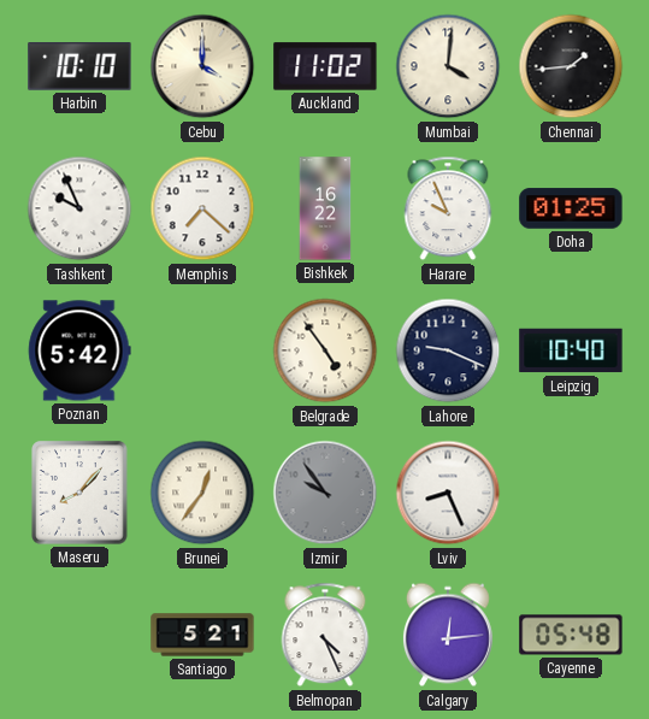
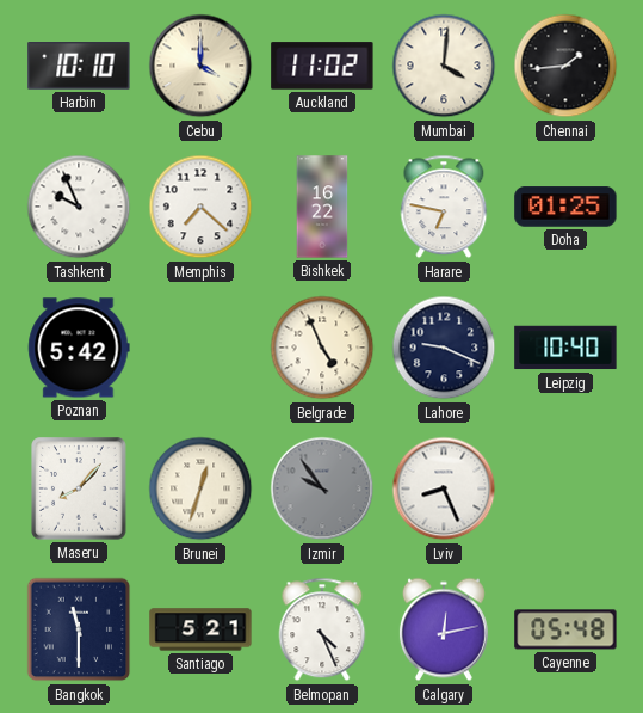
Harare: 9:56 -> 6:47 (444, 207)
Belgrade: 4:54 -> 4:56 (322, 348)
Brunei: 12:36 -> 12:33 (200, 488)
Bangkok: none -> 11:30 (79, 629)
Calgary: 12:14 -> 12:13 (444, 629)
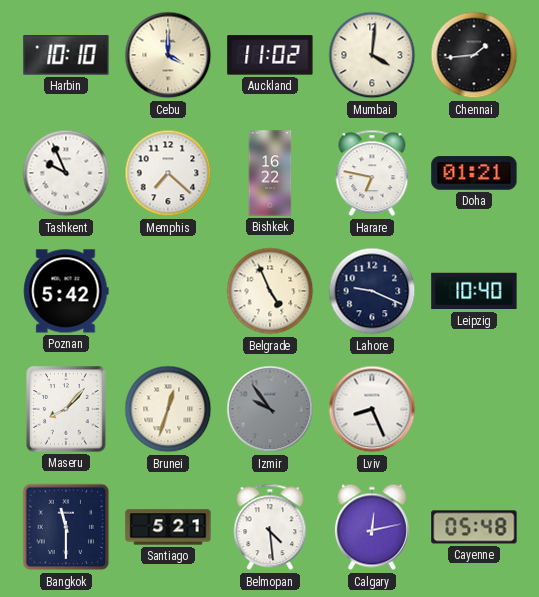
Doha: 01:25 -> 01:21 (474, 173)
Belmopan: 4:26 -> 4:29 (270, 527)
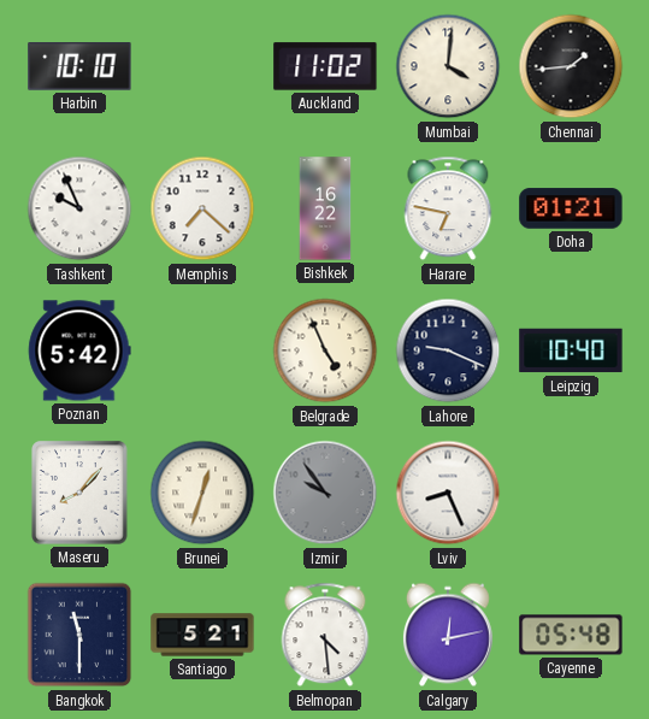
Cebu: 4:00 -> none (168, 55)
